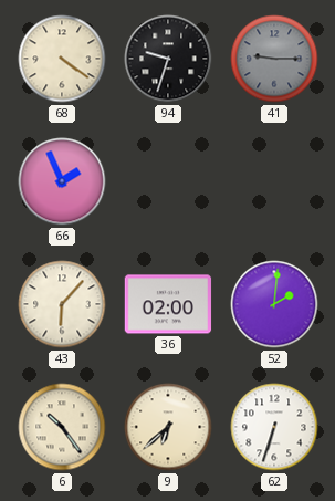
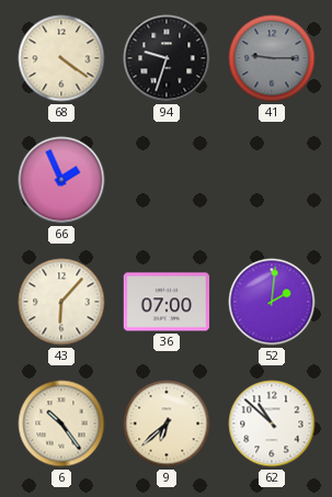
36: 02:00 -> 07:00 (167, 302)
62: 6:33 -> 10:52 (272, 423)
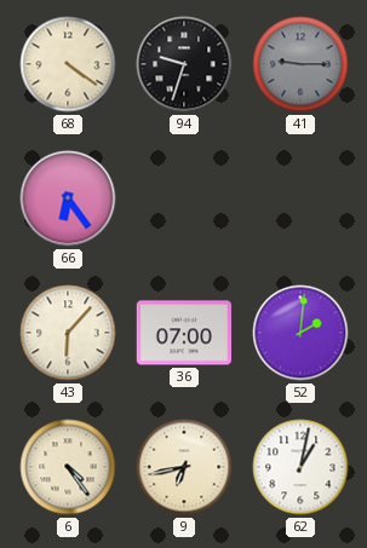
66: 1:56 -> 6:24 (68, 198)
6: 10:24 -> 4:24 (68, 467)
9: 6:38 -> 6:43 (184, 467)
62: 10:52 -> 1:02 (300, 467)
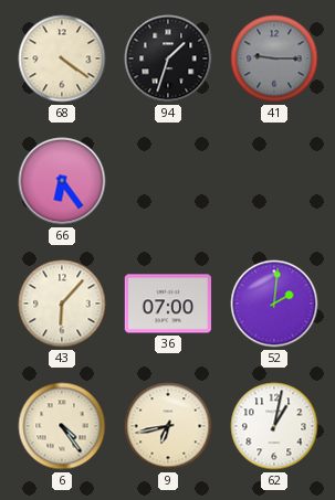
94: 9:33 -> 1:33 (168, 58)
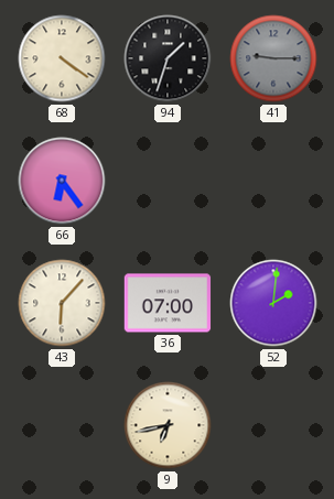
6: 4:24 -> none (62, 426)
62: 1:02 -> none (274, 426)
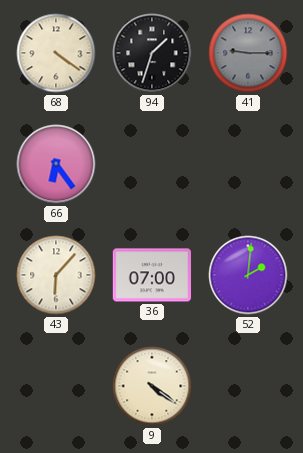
9: 6:43 -> 4:21 (152, 386)
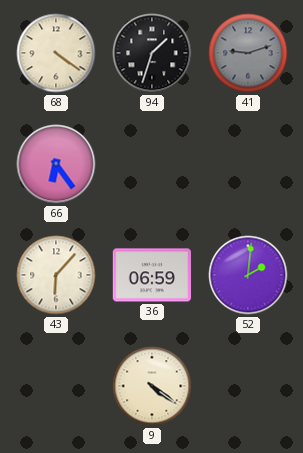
41: 9:15 -> 9:12 (248, 53)
36: 07:00 -> 06:59 (152, 275)
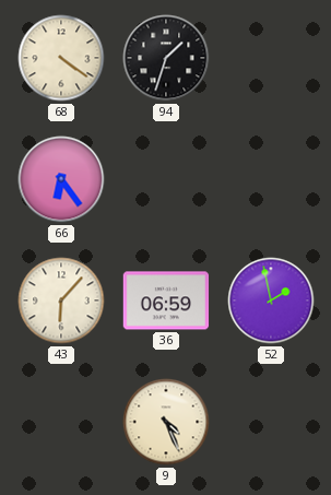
41: 9:12 -> none (248, 53)
52: 2:01 -> 1:58 (271, 300)
9: 4:21 -> 4:26 (166, 422)
